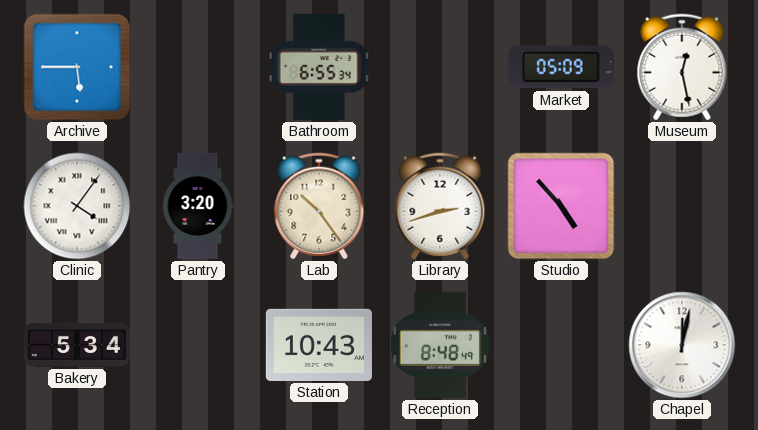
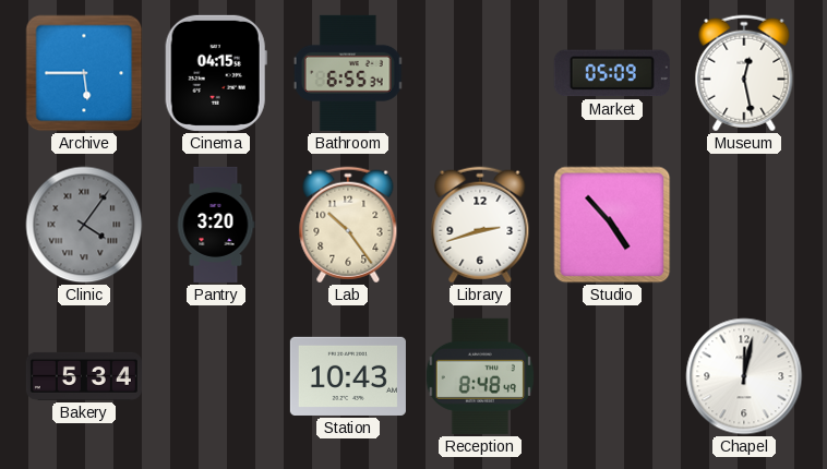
Cinema: none -> 04:15 (216, 73)
Clinic dial: white -> grey (84, 225)
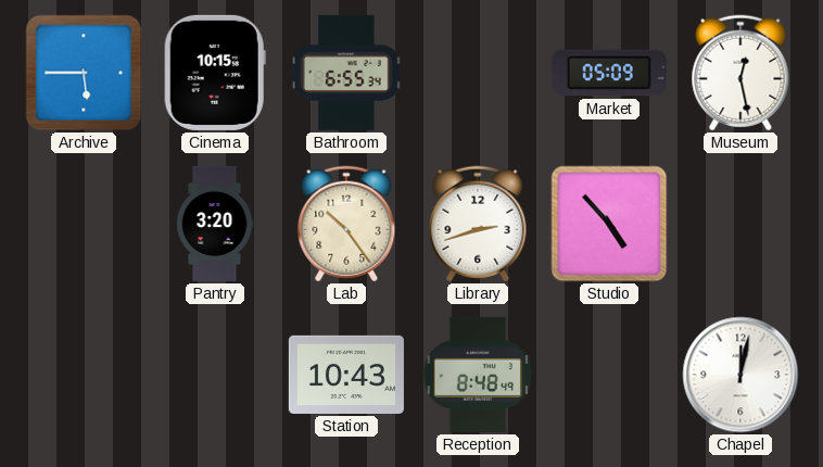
Cinema: 04:15 -> 10:15 (215, 73)
Clinic: 4:06 -> none (84, 225)
Bakery: 5:34 -> none (84, 376)
